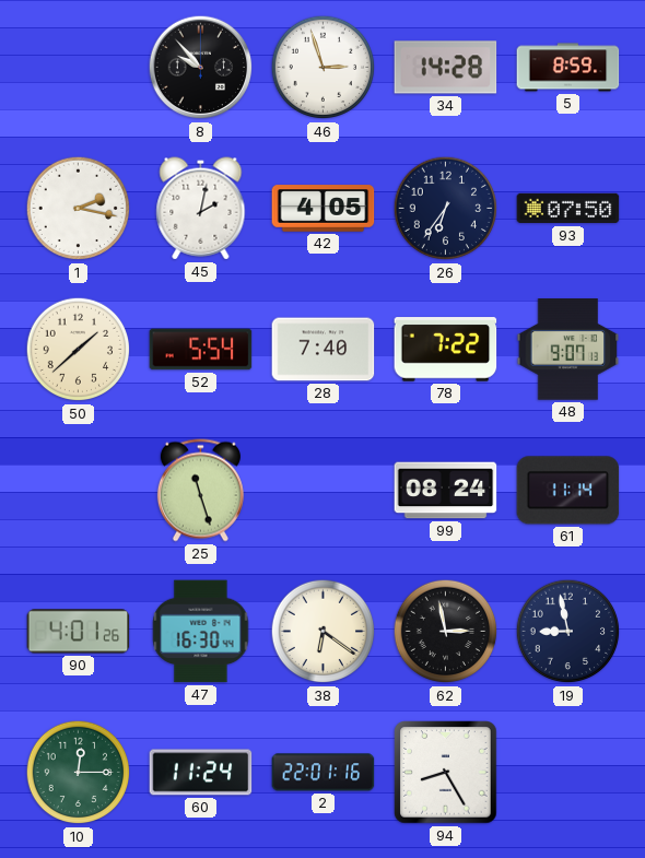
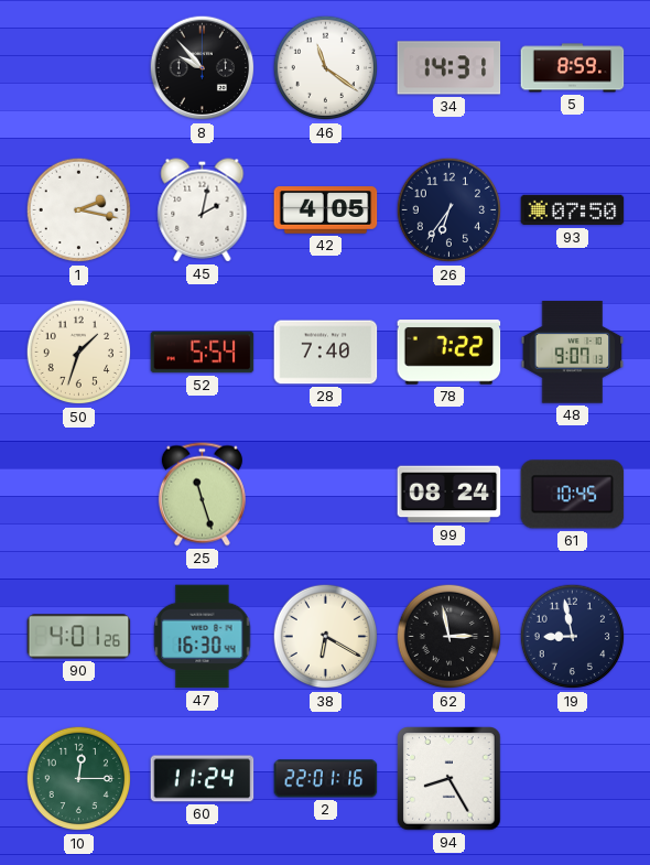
46: 2:57 -> 11:21 (326, 68)
34: 14:28 -> 14:31 (449, 68)
50: 1:38 -> 1:33 (79, 353)
61: 11:14 -> 10:45 (573, 495)
38: 6:21 -> 6:20 (326, 637)
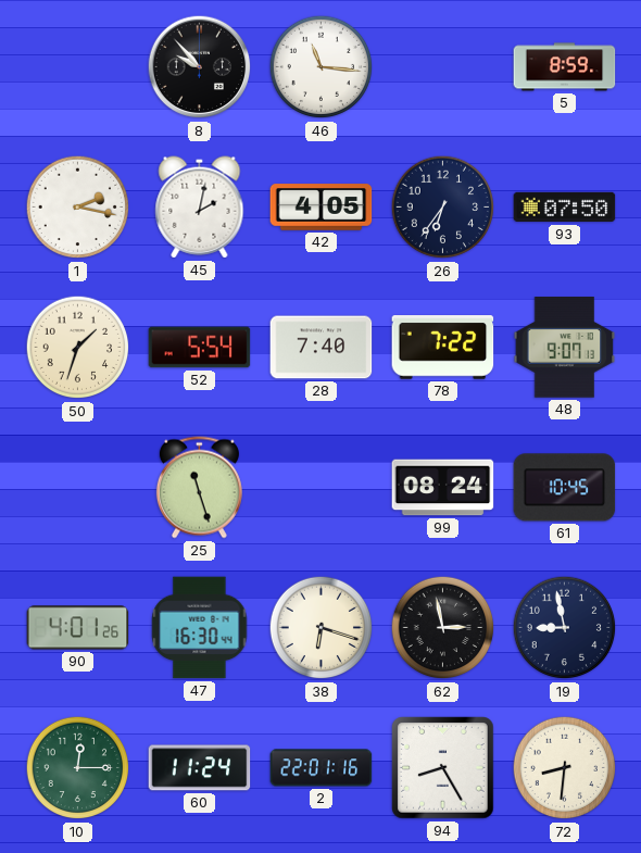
46: 11:21 -> 11:16 (322, 67)
34: 14:31 -> none (449, 68)
38: 6:20 -> 6:18 (322, 628)
72: none -> 8:31 (565, 768)
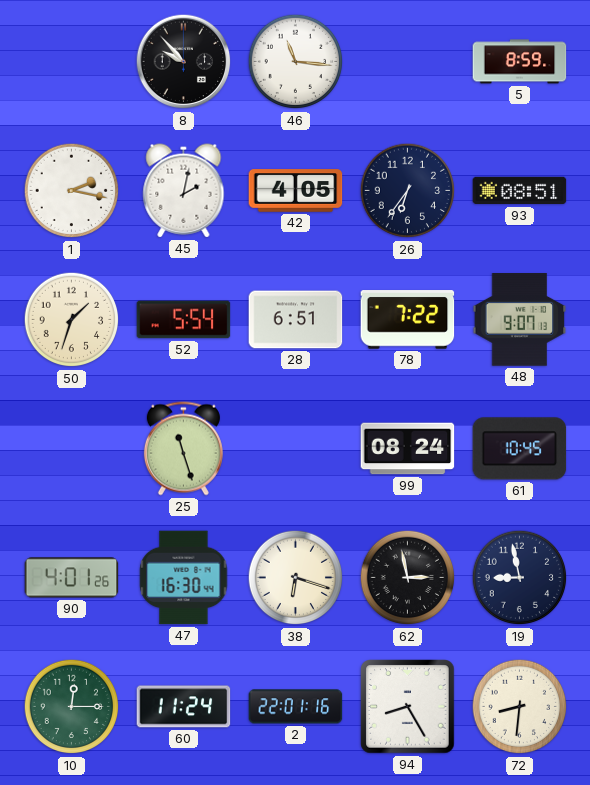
93: 07:50 -> 08:51 (520, 191)
28: 7:40 -> 6:51 (296, 320)
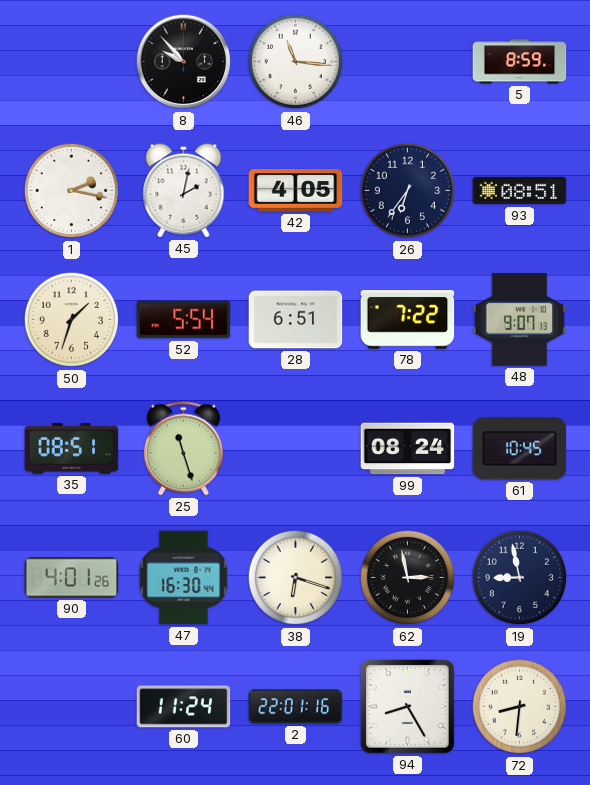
35: none -> 08:51 (72, 449)
10: 12:15 -> none (72, 707)
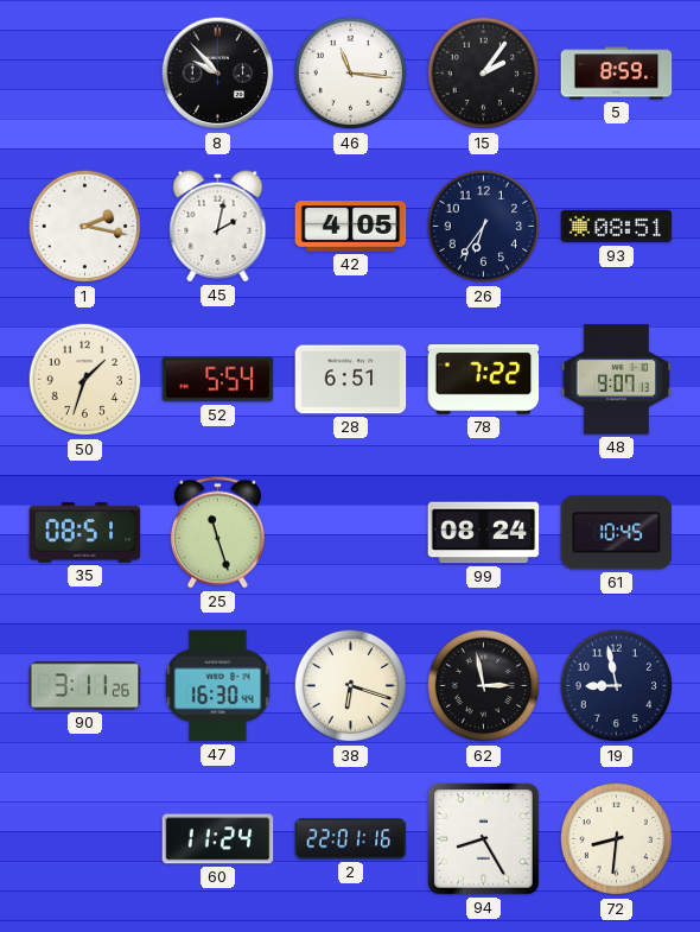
15: none -> 2:06 (484, 74)
90: 4:01 -> 3:11 (85, 686)
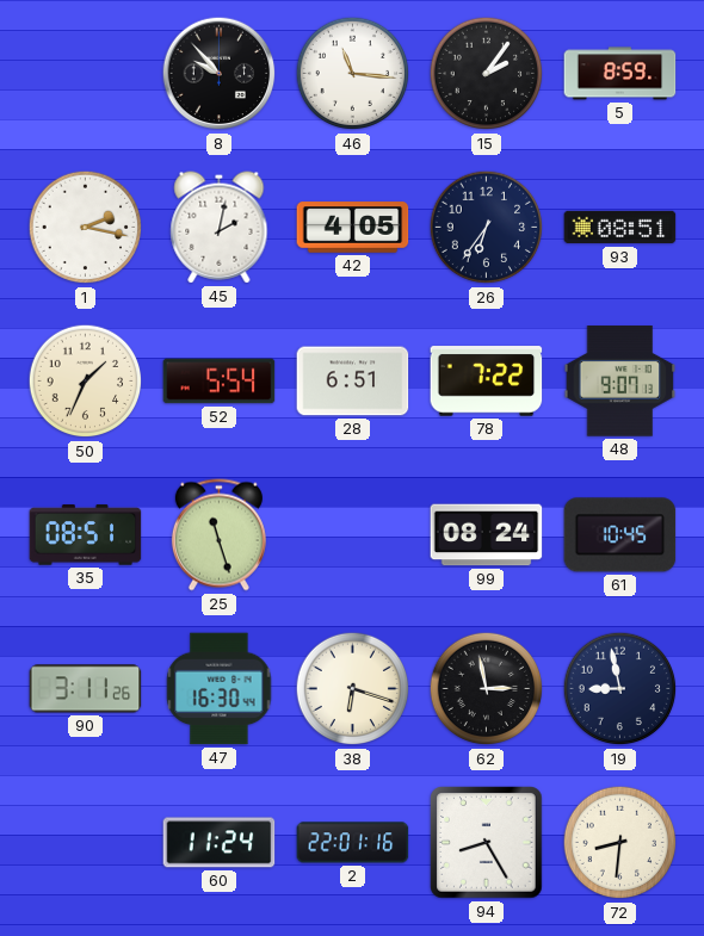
50: 1:33 -> 1:34 (86, 382)
